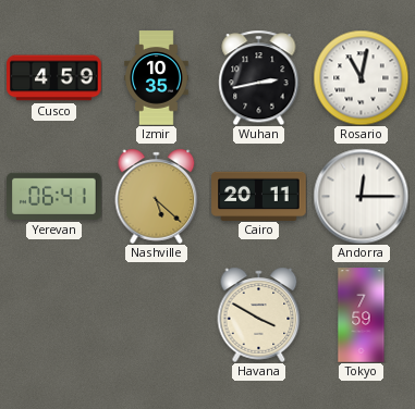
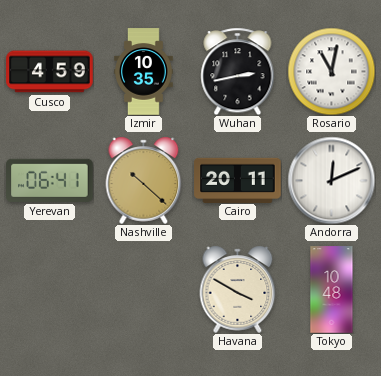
Nashville: 5:22 -> 10:22 (144, 180)
Andorra: 12:15 -> 12:11 (331, 180)
Tokyo: 7:59 -> 10:48 (332, 290)
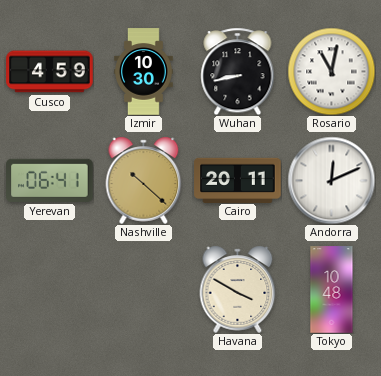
Izmir: 10:35 -> 10:30 (144, 72)
Wuhan: 2:43 -> 8:43 (238, 71)
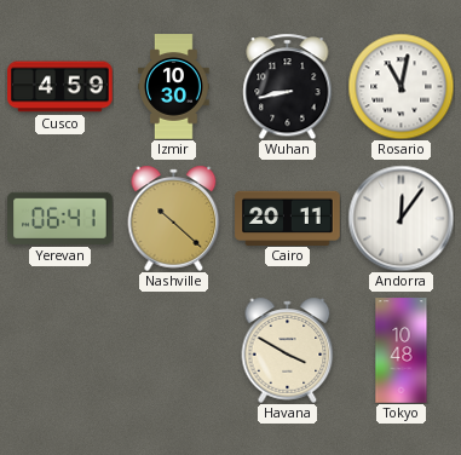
Andorra: 12:11 -> 12:06 (401, 218)
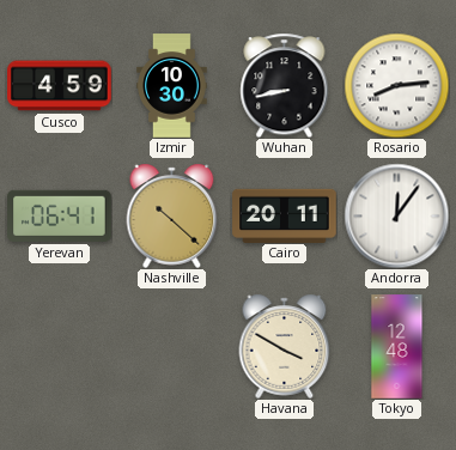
Rosario: 11:02 -> 8:14 (396, 85)
Tokyo: 10:48 -> 12:48 (397, 347)
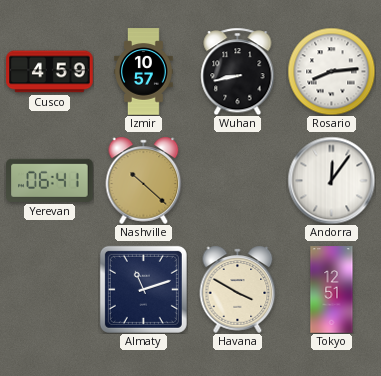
Izmir: 10:30 -> 10:57 (144, 72)
Cairo: 20:11 -> none (285, 215)
Almaty: none -> 11:12 (143, 289)
Tokyo: 12:48 -> 12:51 (332, 290)
